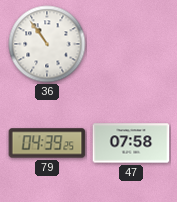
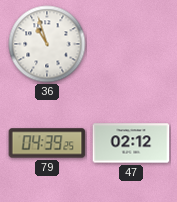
36: 10:54 -> 10:57 (47, 44)
47: 07:58 -> 02:12 (131, 143)
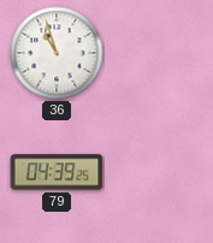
47: 02:12 -> none (131, 143)
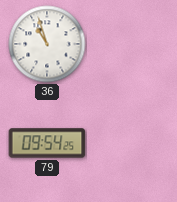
79: 04:39 -> 09:54 (47, 143)
